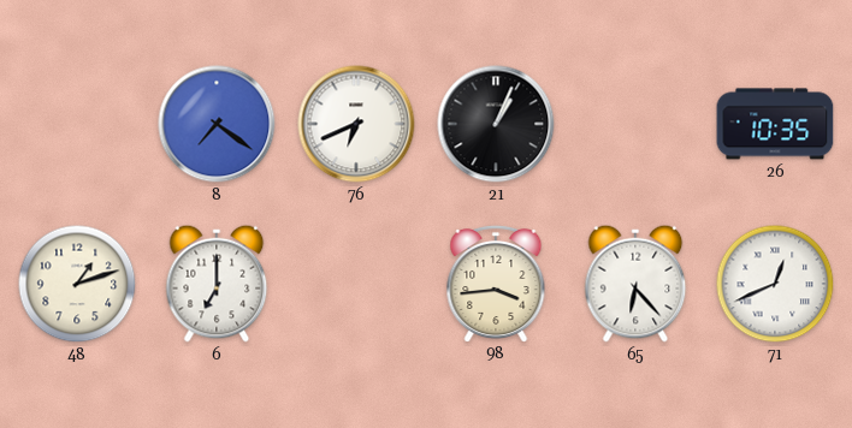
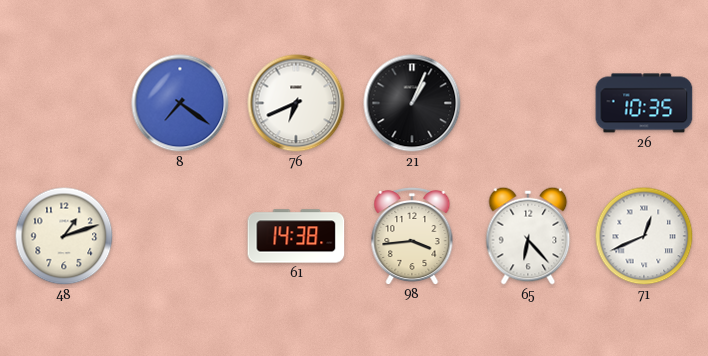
6: 7:00 -> none (217, 284)
61: none -> 14:38 (296, 236)
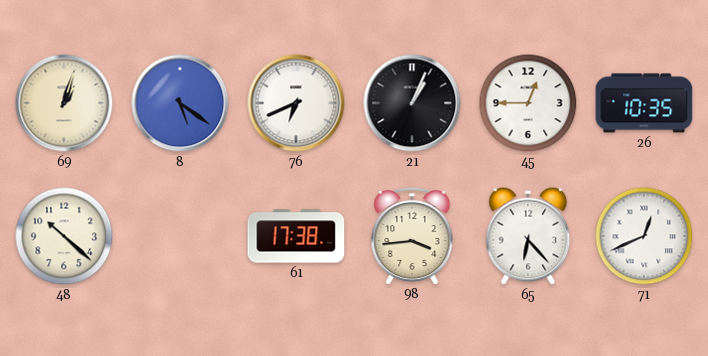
69: none -> 1:03 (64, 103)
8: 7:21 -> 5:21 (180, 103)
45: none -> 12:45 (528, 103)
48: 1:12 -> 10:22 (64, 236)
61: 14:38 -> 17:38 (296, 236)
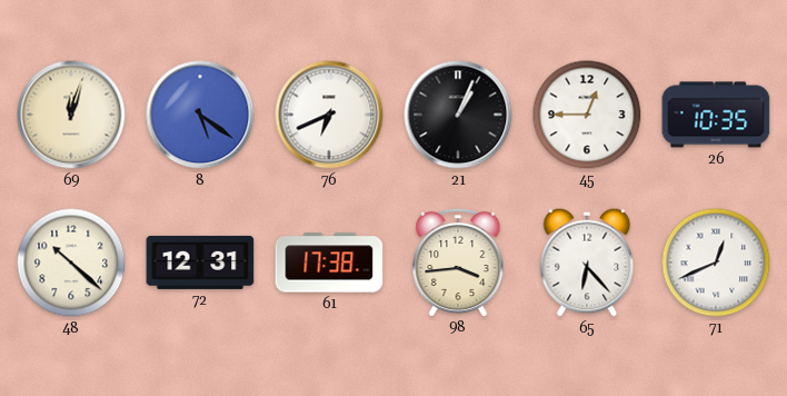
69: 1:03 -> 12:03 (71, 115)
72: none -> 12:31 (200, 263)
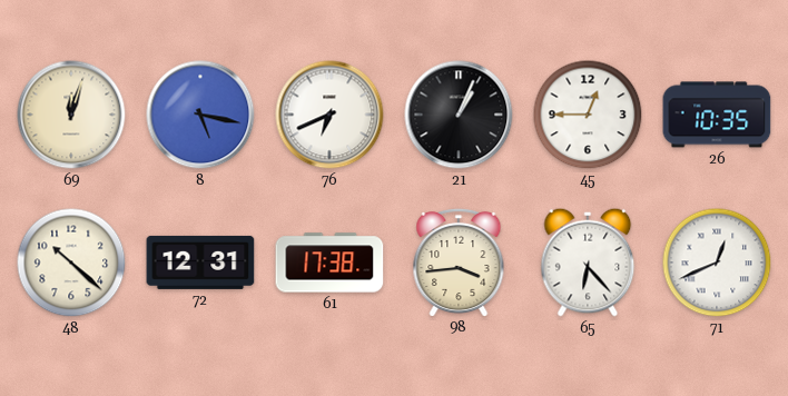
8: 5:21 -> 5:17 (200, 115)
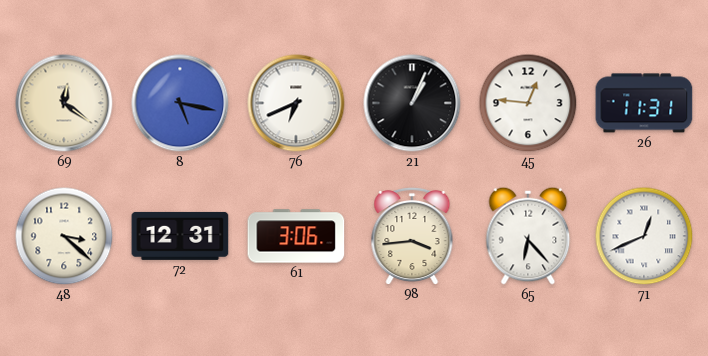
69: 12:03 -> 12:21 (64, 103)
45: 12:45 -> 12:46 (528, 103)
26: 10:35 -> 11:31 (644, 103)
48: 10:22 -> 3:22 (64, 236)
61: 17:38 -> 3:06 (296, 236)
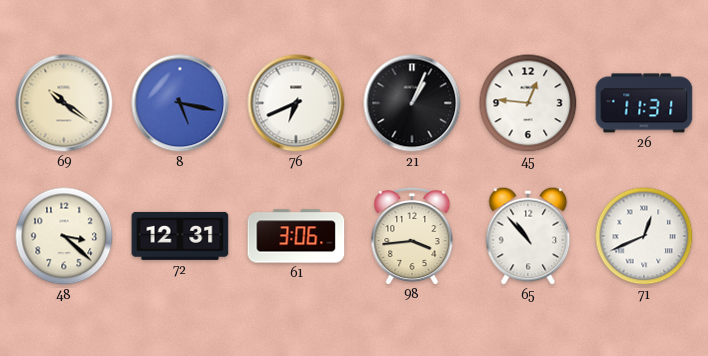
69: 12:21 -> 10:21 (64, 103)
65: 6:23 -> 10:53 (528, 236)
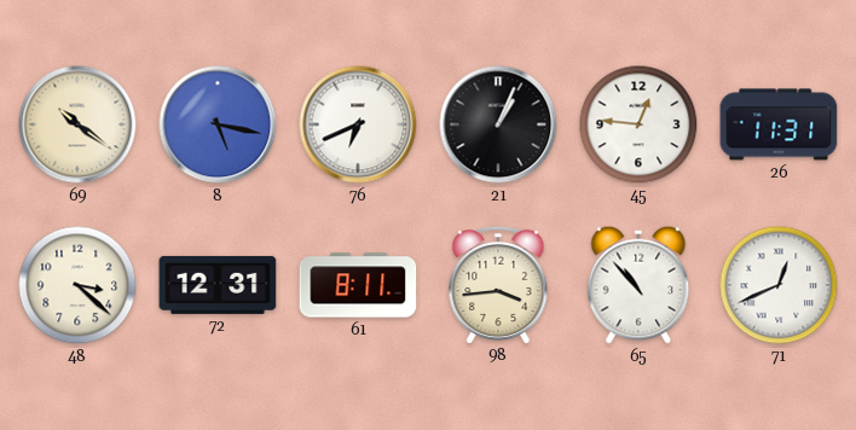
61: 3:06 -> 8:11 (358, 285)
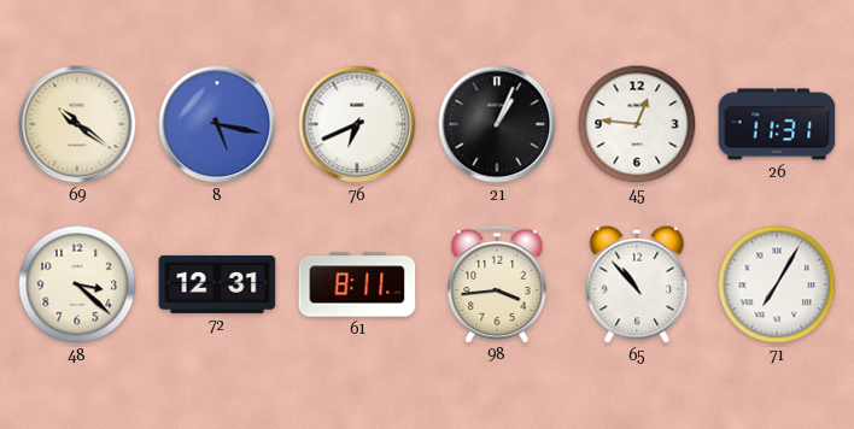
71: 12:41 -> 7:05 (777, 284)
